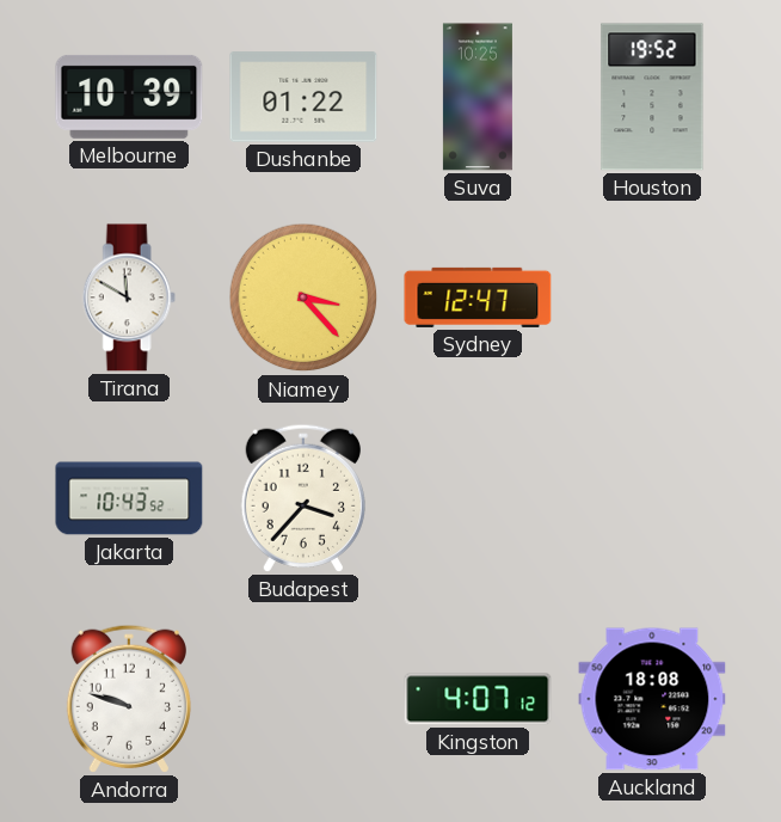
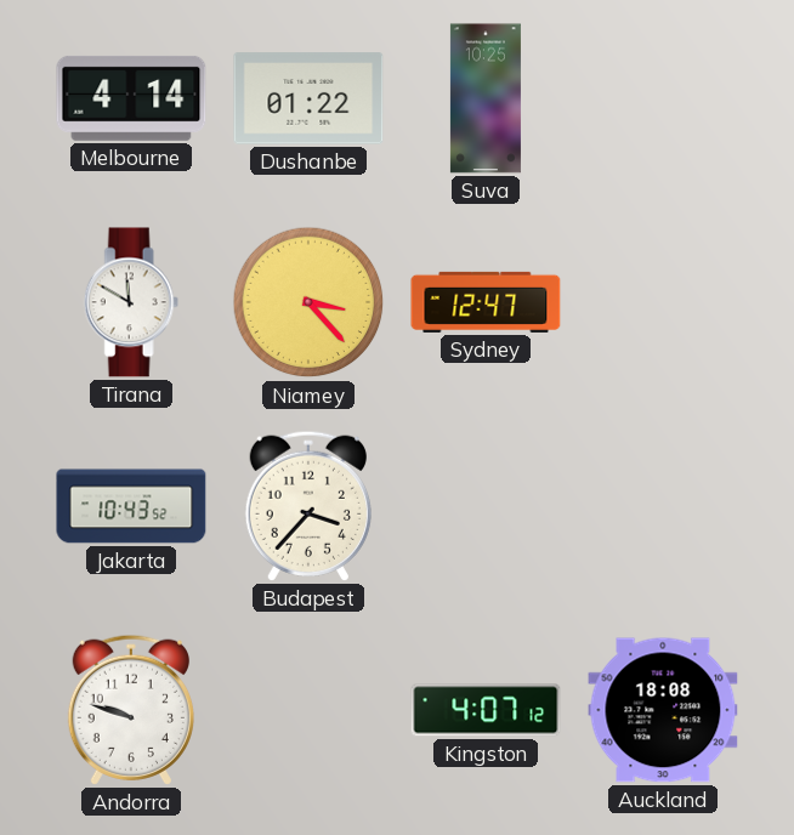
Melbourne: 10:39 -> 4:14 (131, 98)
Houston: 19:52 -> none (652, 97)
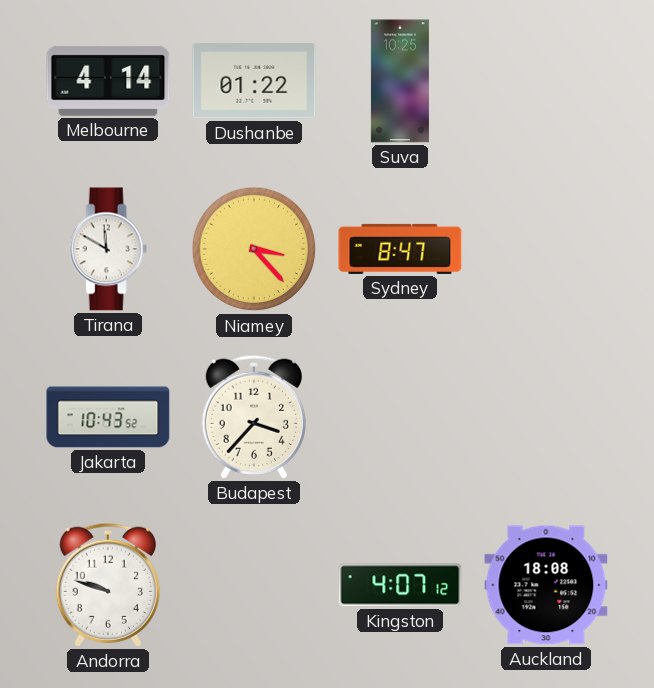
Sydney: 12:47 -> 8:47 (400, 249)
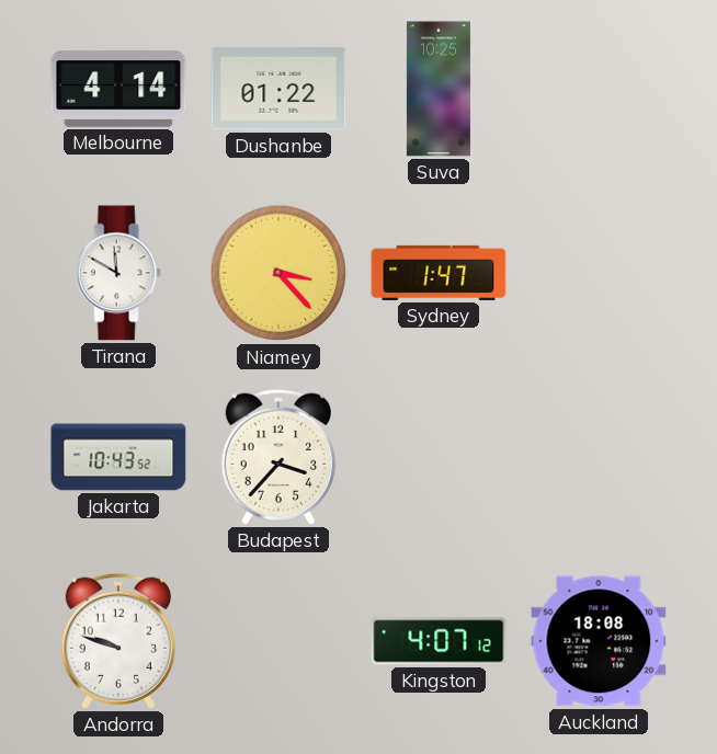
Sydney: 8:47 -> 1:47 (439, 273)
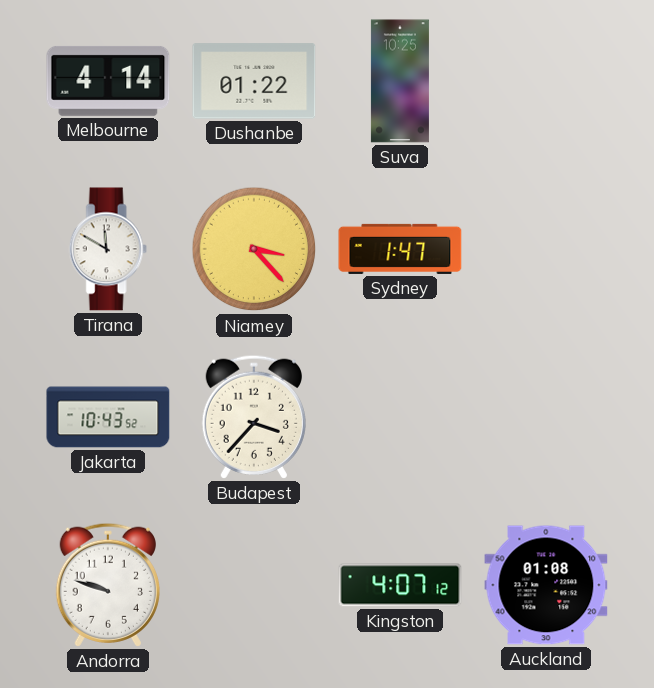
Auckland: 18:08 -> 01:08 (546, 585)
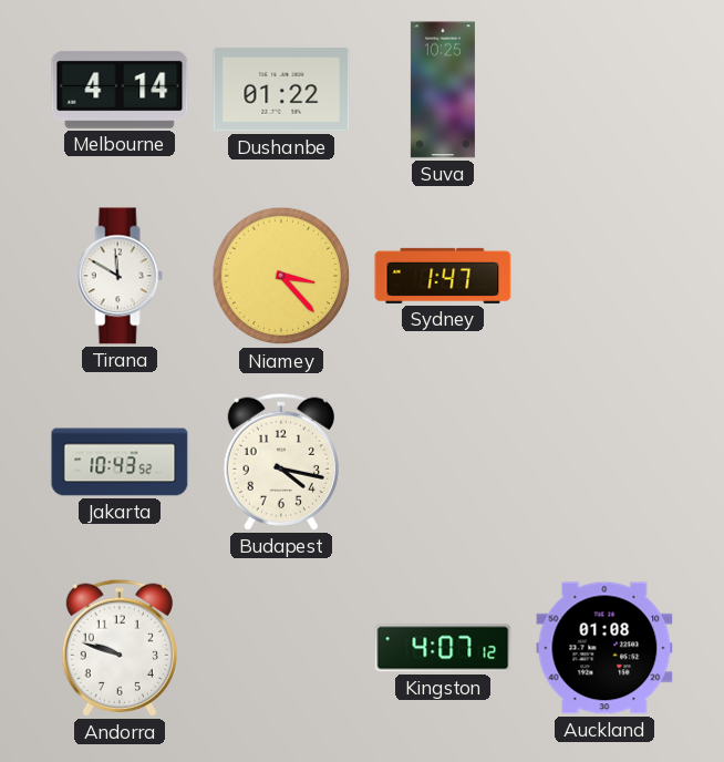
Budapest: 3:37 -> 4:17 (281, 462)
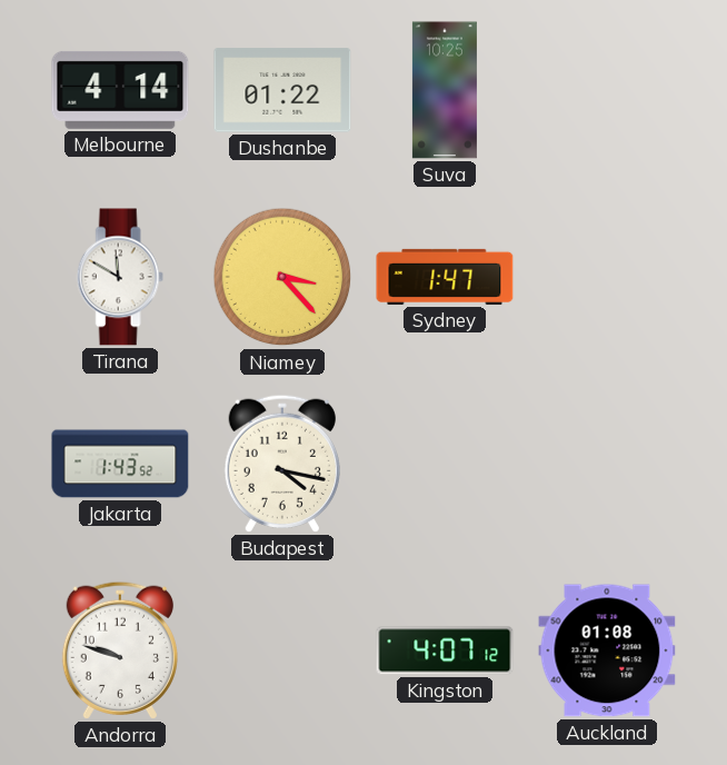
Jakarta: 10:43 -> 1:43 (120, 464)
